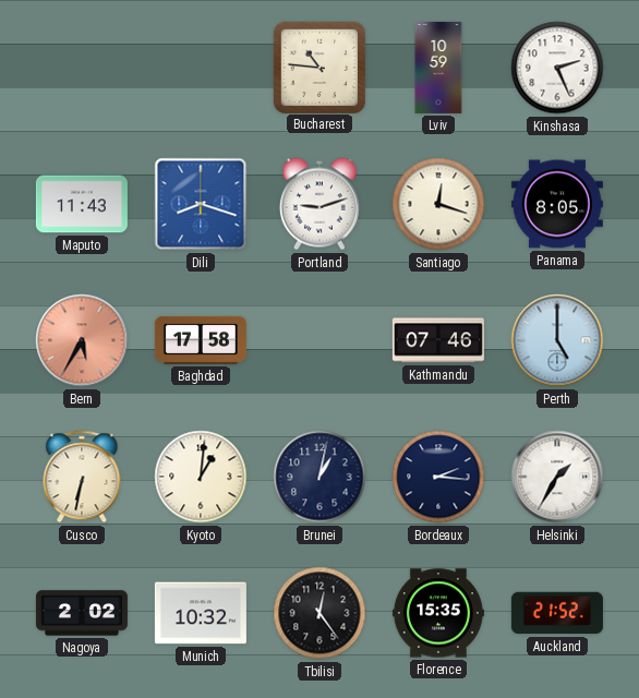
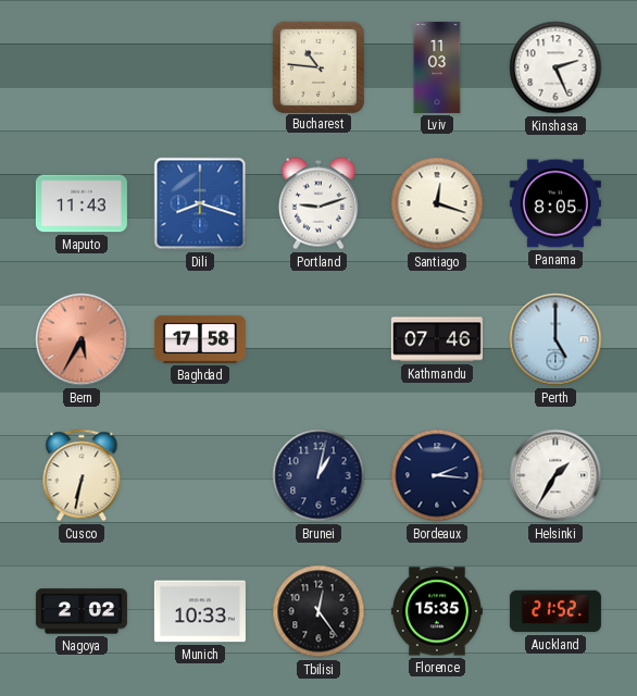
Lviv: 10:59 -> 11:03 (437, 67)
Kyoto: 1:01 -> none (201, 477)
Munich: 10:32 -> 10:33 (200, 611)
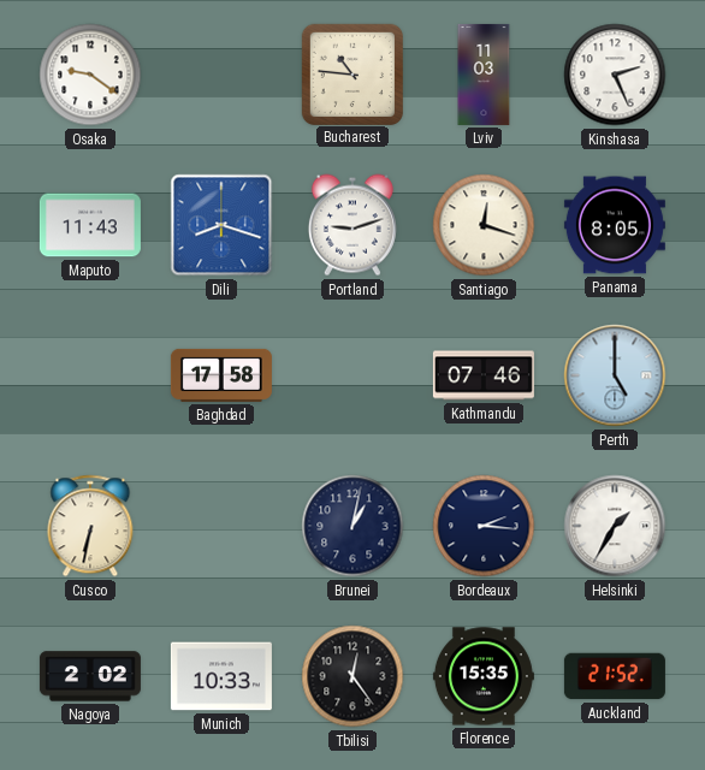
Osaka: none -> 9:21 (90, 75)
Bern: 5:35 -> none (82, 339)
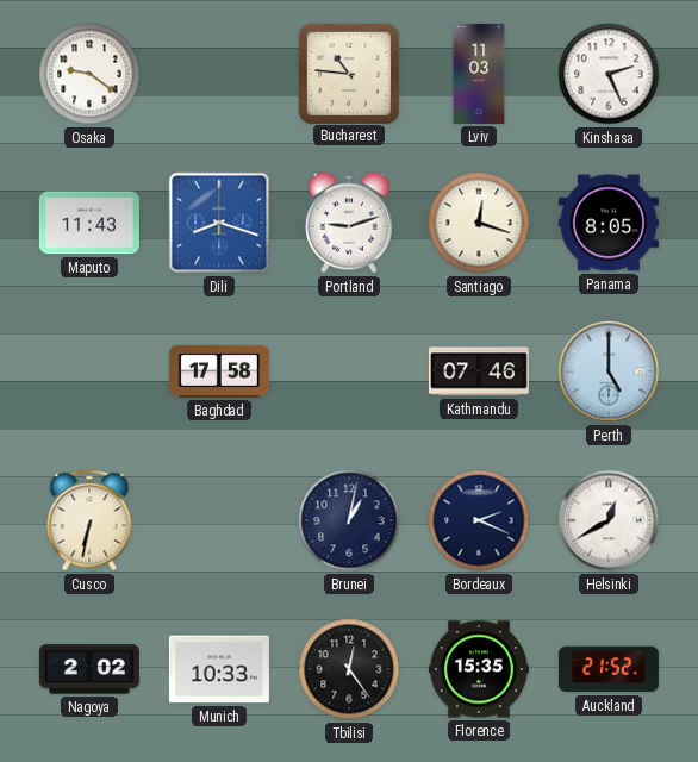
Bordeaux: 2:16 -> 2:19 (479, 520)
Helsinki: 1:35 -> 12:40 (609, 520)
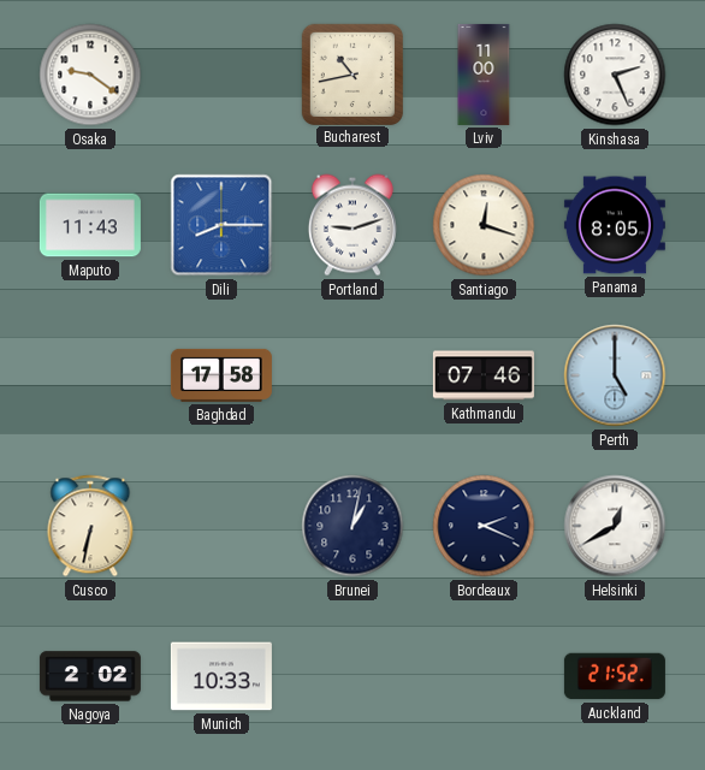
Bucharest: 10:46 -> 10:43 (351, 73)
Lviv: 11:03 -> 11:00 (484, 75)
Dili: 8:18 -> 8:15 (221, 225)
Tbilisi: 12:24 -> none (349, 669)
Florence: 15:35 -> none (479, 669)
